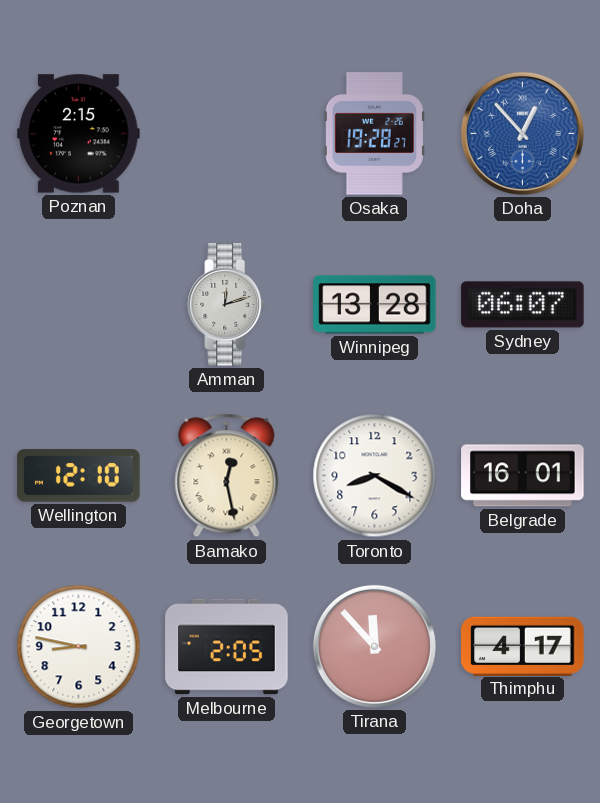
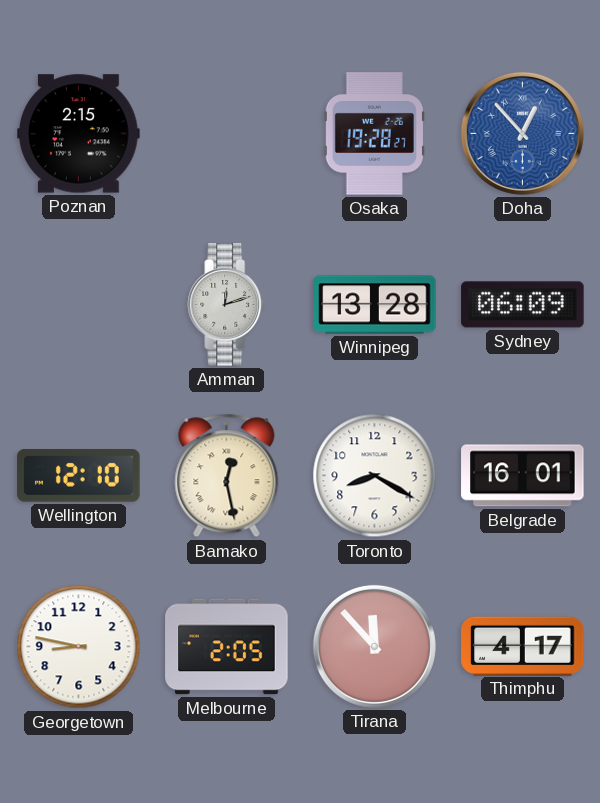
Sydney: 06:07 -> 06:09 (523, 305)
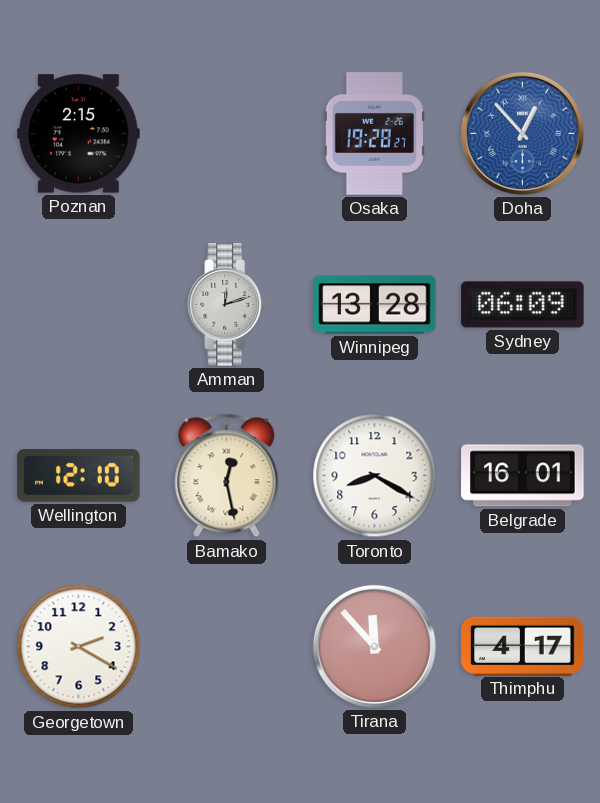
Georgetown: 8:47 -> 2:20 (79, 647)
Melbourne: 2:05 -> none (227, 647)
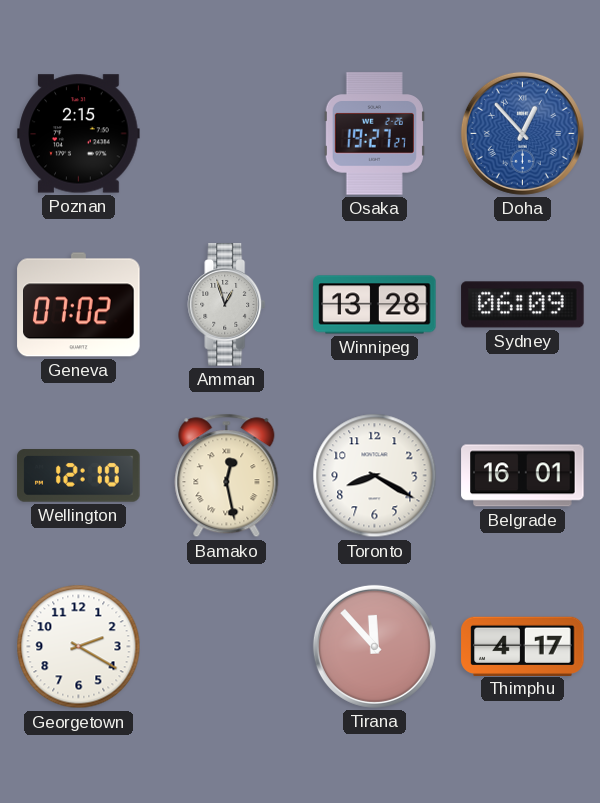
Osaka: 19:28 -> 19:27 (374, 134)
Geneva: none -> 07:02 (79, 305)
Amman: 12:12 -> 12:57 (227, 305)
